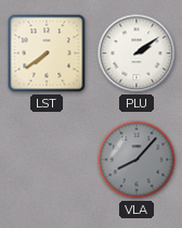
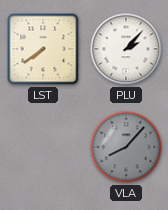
PLU: 2:09 -> 2:07 (126, 49)
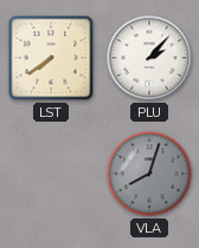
VLA: 8:07 -> 8:03 (149, 174)
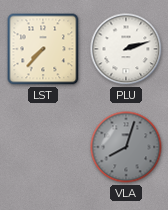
LST: 7:39 -> 7:37 (43, 49)
PLU: 2:07 -> 2:12 (126, 49)
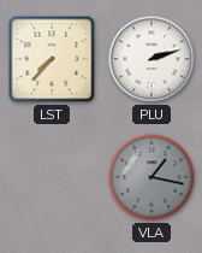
VLA: 8:03 -> 1:17 (151, 177)
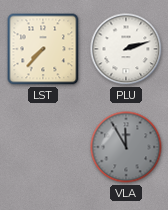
VLA: 1:17 -> 11:55 (126, 147)
